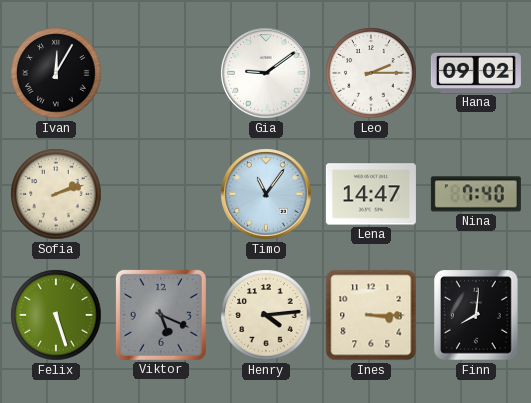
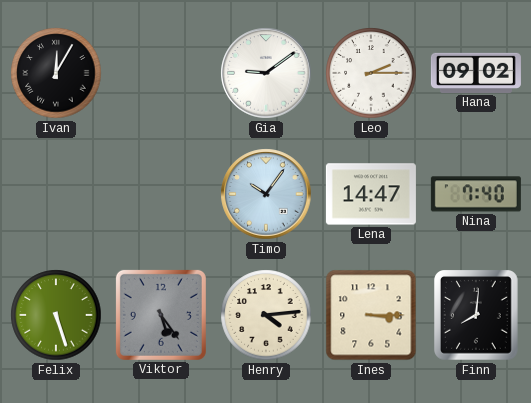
Sofia: 2:12 -> none (56, 194)
Timo: 11:06 -> 10:06 (266, 194)
Viktor: 5:19 -> 5:24 (161, 315)
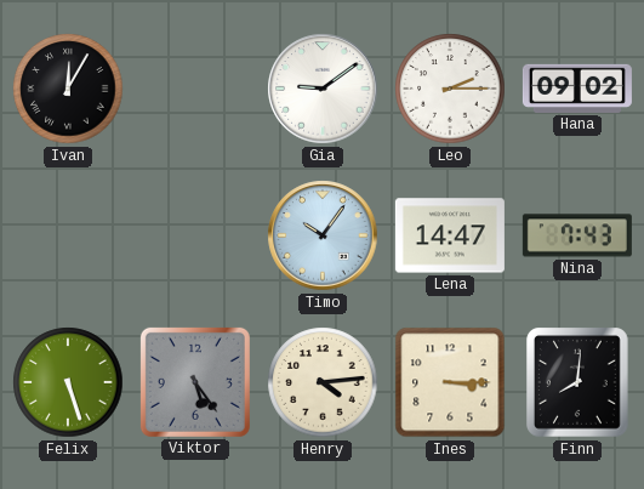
Nina: 7:40 -> 7:43 (577, 235)
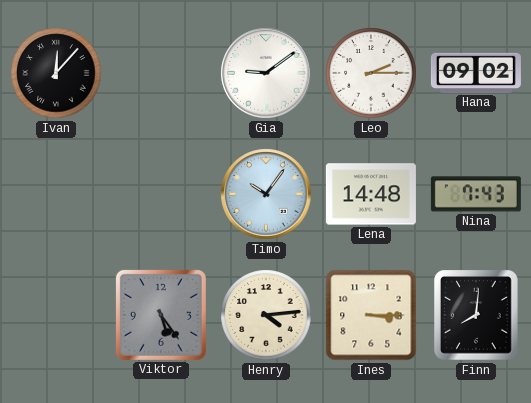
Ivan: 12:05 -> 12:07 (56, 73)
Lena: 14:47 -> 14:48 (371, 194)
Felix: 5:27 -> none (68, 382)
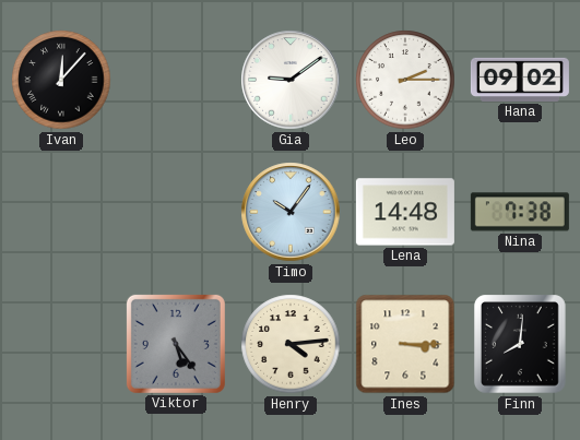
Nina: 7:43 -> 7:38 (520, 212)
